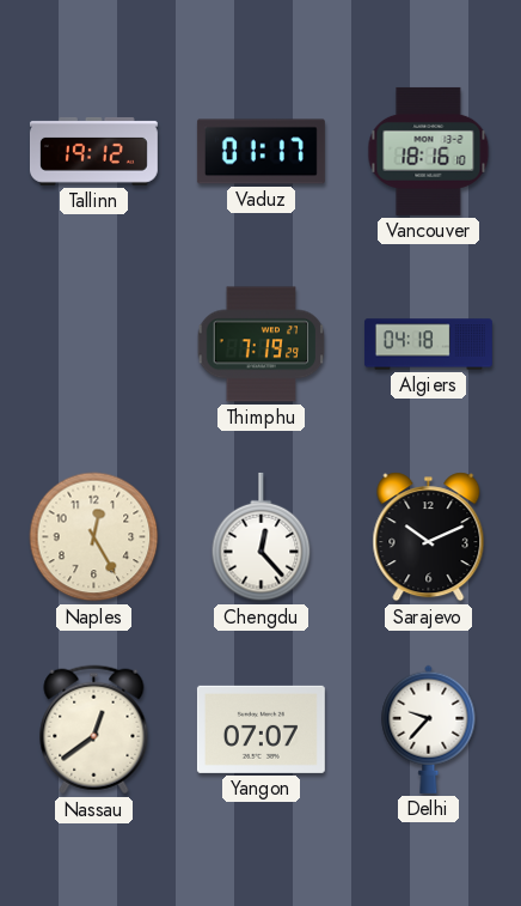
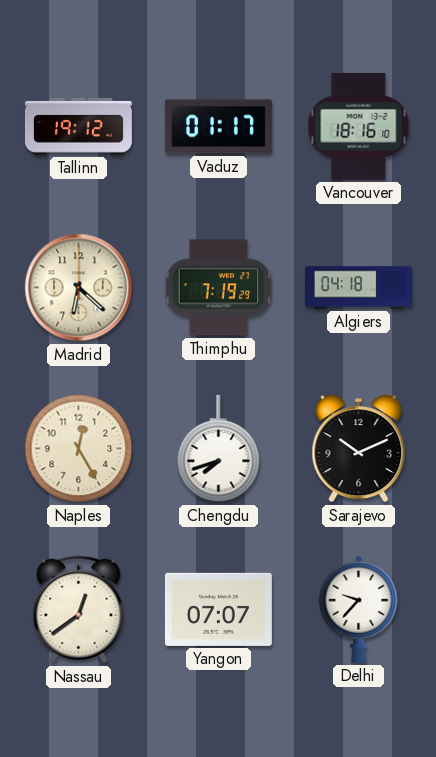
Madrid: none -> 6:22 (79, 288)
Chengdu: 12:23 -> 7:42 (219, 449)
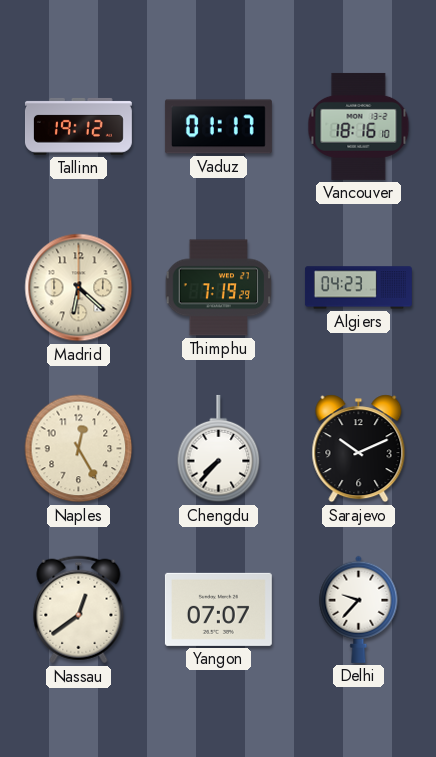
Algiers: 04:18 -> 04:23 (358, 288)
Chengdu: 7:42 -> 7:37 (219, 449)
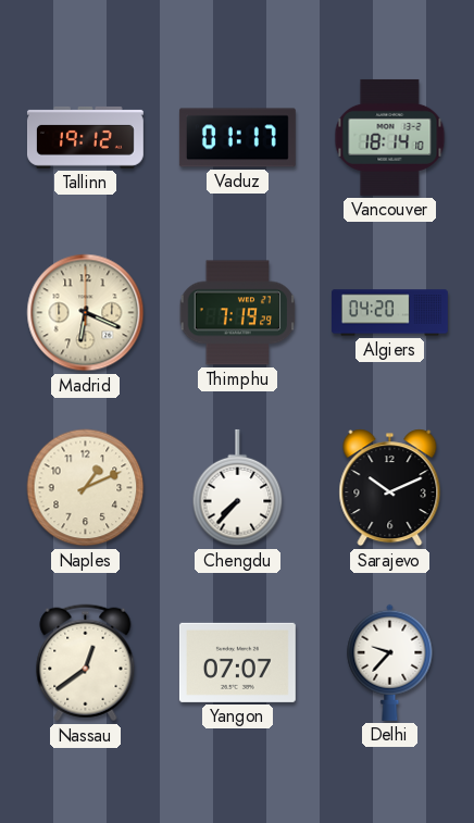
Vancouver: 18:16 -> 18:14 (390, 137)
Madrid: 6:22 -> 6:19 (86, 313)
Algiers: 04:23 -> 04:20 (389, 313)
Naples: 12:25 -> 1:11 (86, 488)
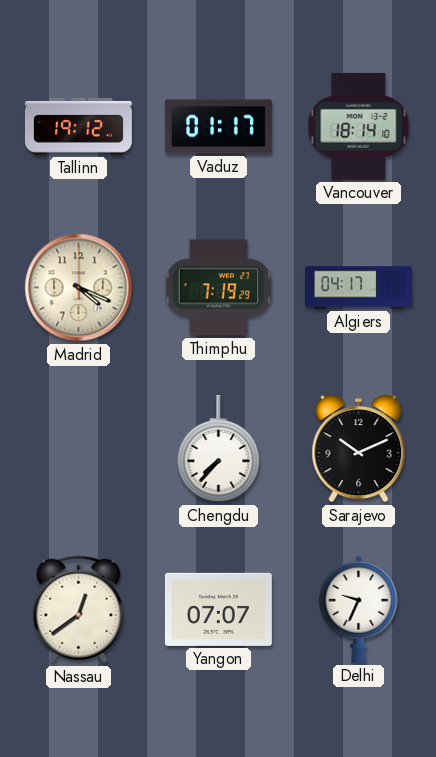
Madrid: 6:19 -> 4:19 (79, 288)
Algiers: 04:20 -> 04:17 (358, 288)
Naples: 1:11 -> none (86, 488)
Delhi: 9:37 -> 9:34 (359, 609)
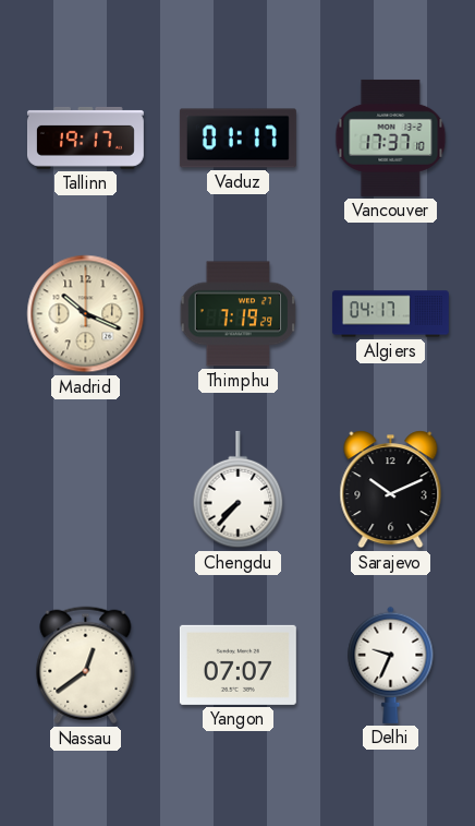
Tallinn: 19:12 -> 19:17 (85, 137)
Vancouver: 18:14 -> 17:37 (391, 137)
Madrid: 4:19 -> 10:19 (86, 314)
